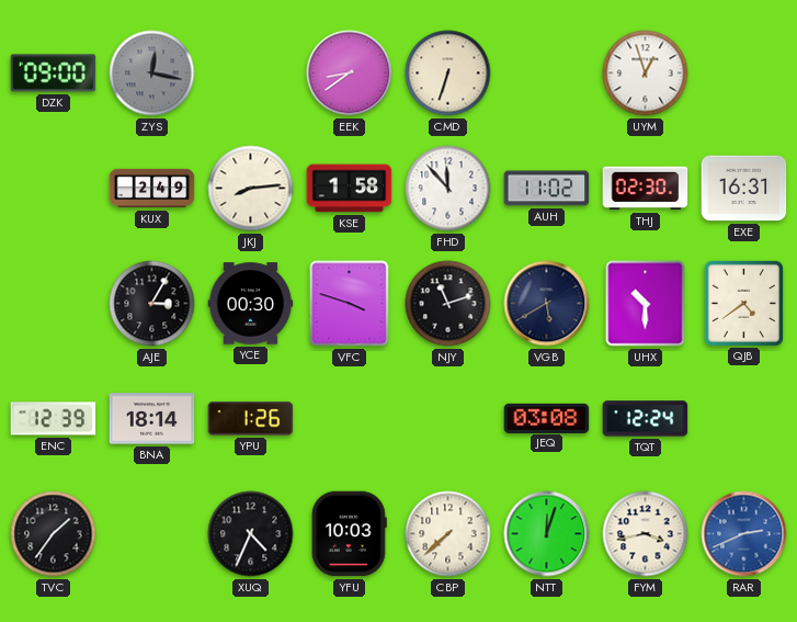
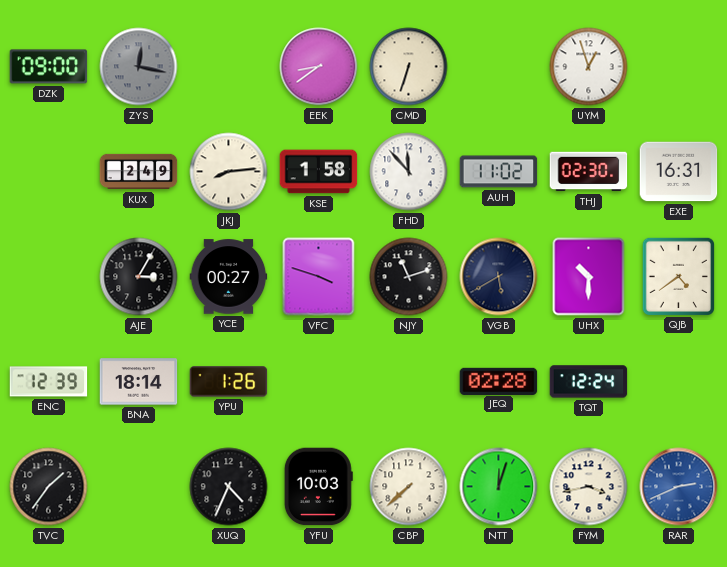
YCE: 00:30 -> 00:27 (229, 277)
JEQ: 03:08 -> 02:28 (499, 381)
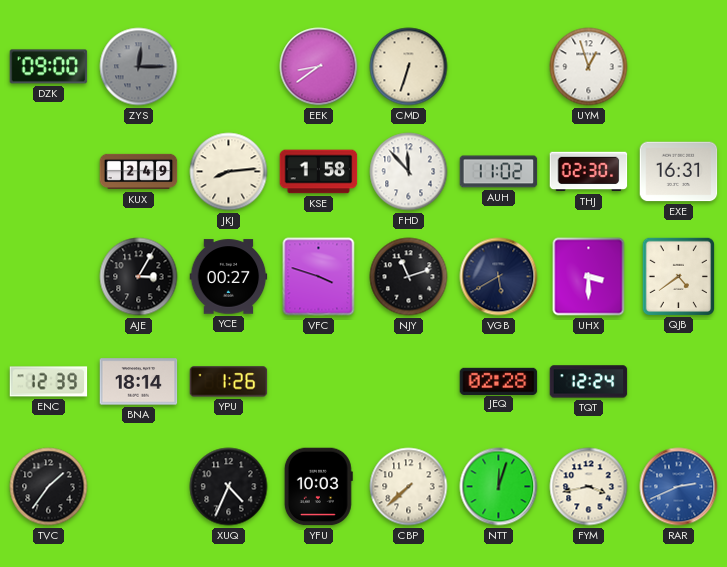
ZYS: 12:17 -> 12:15 (139, 67)
UHX: 10:30 -> 3:30 (589, 277)
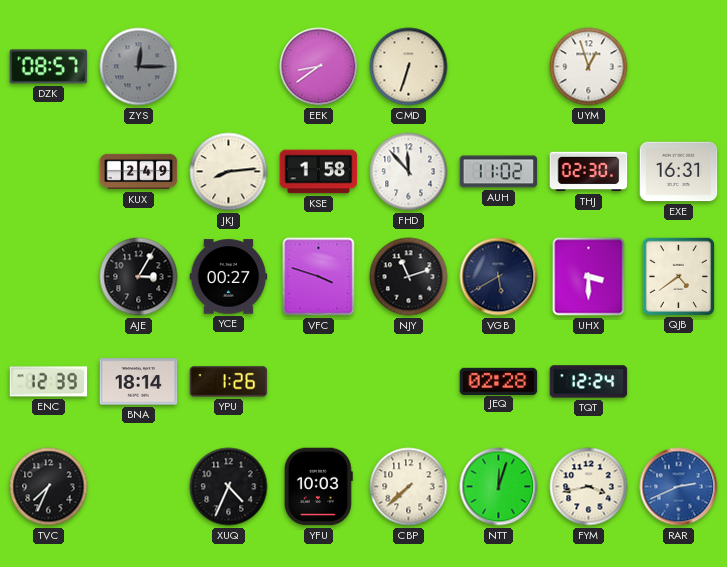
DZK: 09:00 -> 08:57 (49, 67)
TVC: 1:36 -> 7:34 (49, 487)
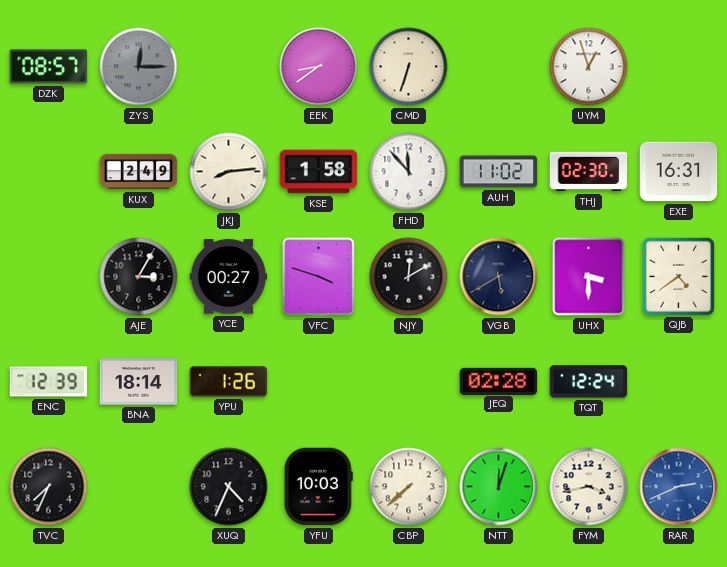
NJY: 11:12 -> 12:10 (409, 277)
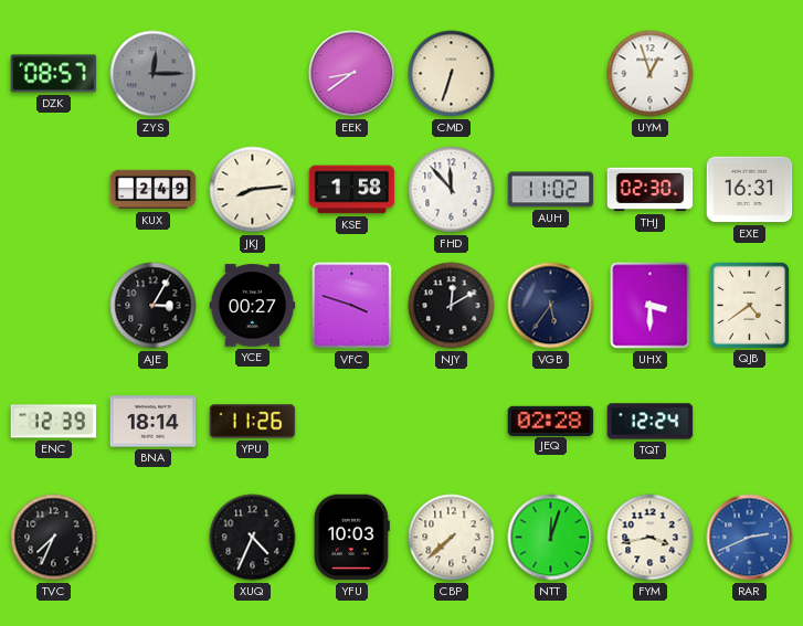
VGB: 5:40 -> 5:36 (551, 306)
YPU: 1:26 -> 11:26 (253, 422)
